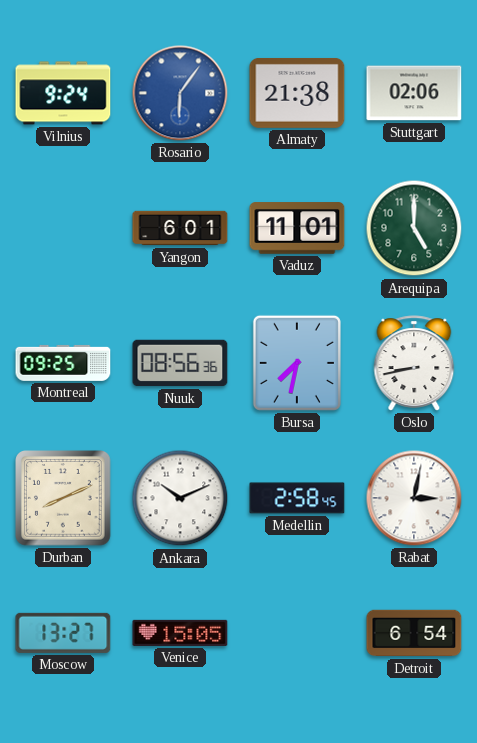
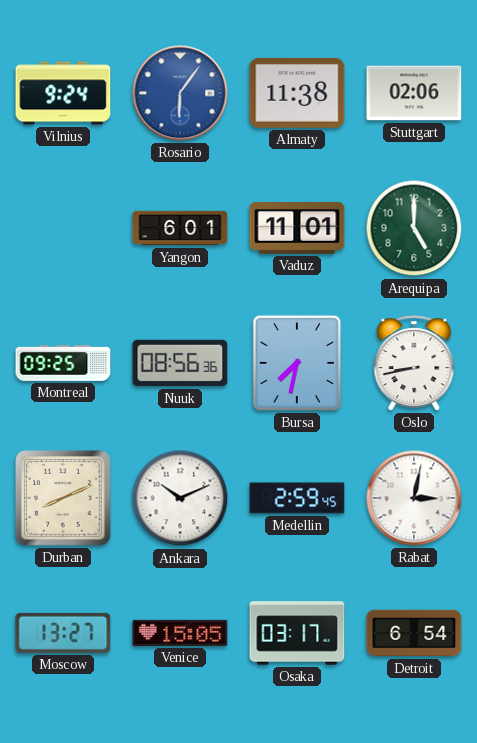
Almaty: 21:38 -> 11:38 (297, 93)
Medellin: 2:58 -> 2:59 (297, 498)
Osaka: none -> 03:17 (297, 633)
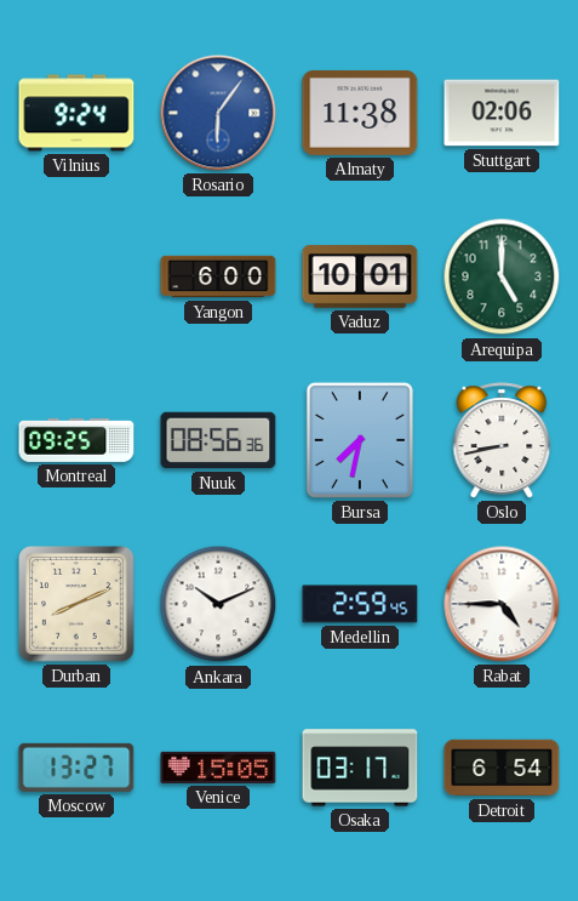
Yangon: 6:01 -> 6:00 (218, 276)
Vaduz: 11:01 -> 10:01 (360, 276)
Rabat: 3:02 -> 4:45 (502, 604)
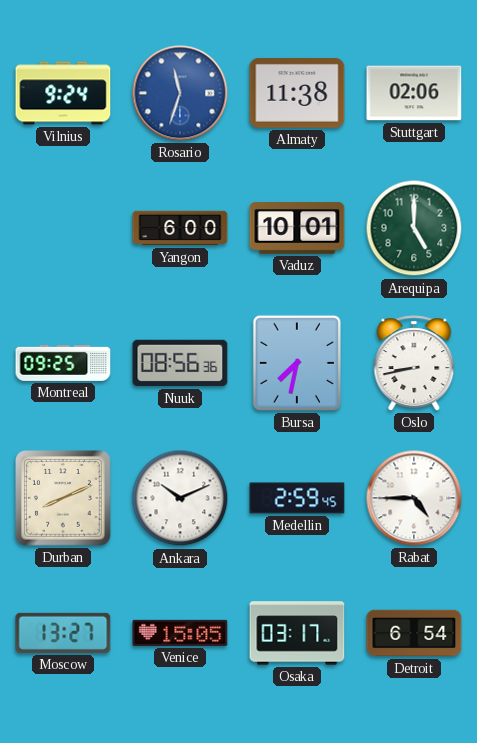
Rosario: 6:06 -> 11:33 (180, 93)
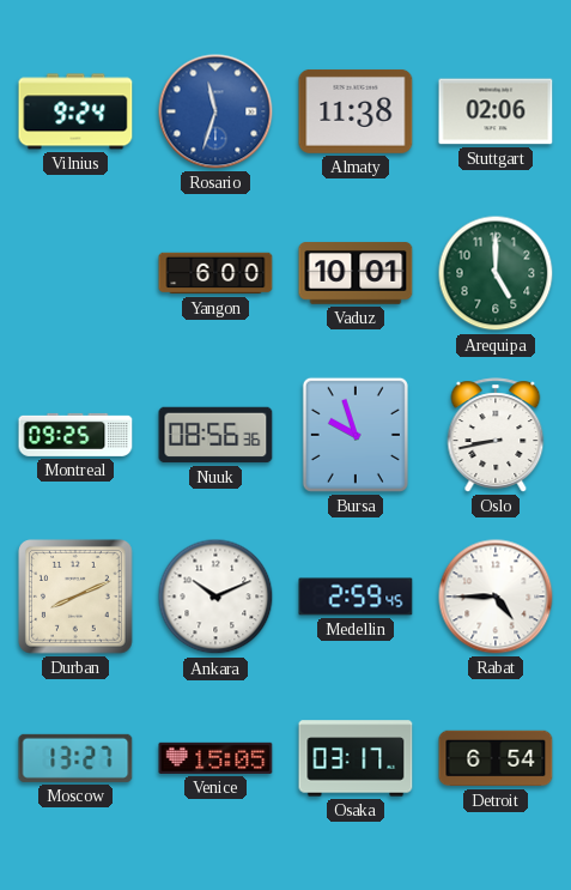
Bursa: 7:32 -> 9:57 (356, 435)
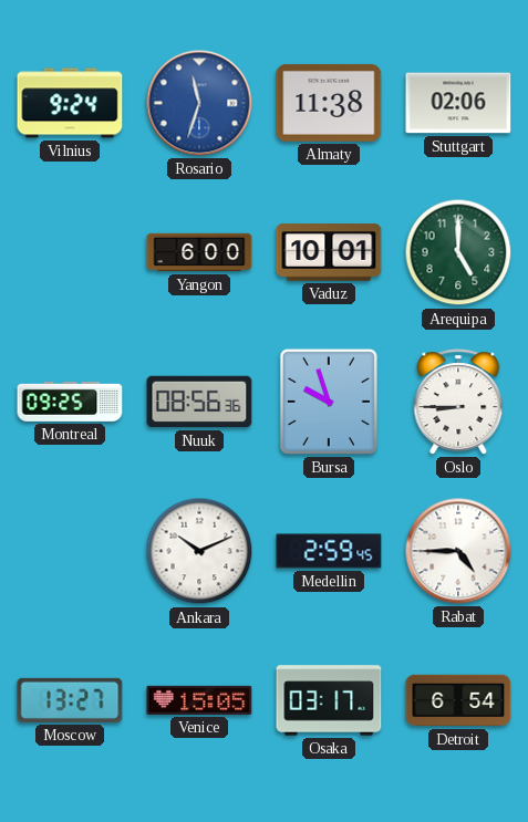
Oslo: 8:43 -> 8:45 (458, 402)
Durban: 8:11 -> none (77, 598)
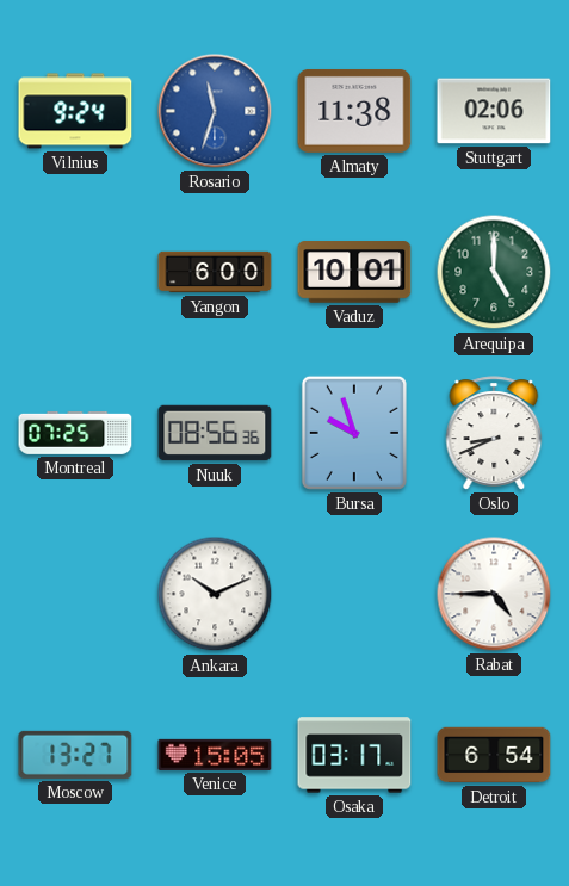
Montreal: 09:25 -> 07:25 (75, 433)
Oslo: 8:45 -> 8:41 (494, 433)
Medellin: 2:59 -> none (329, 551)
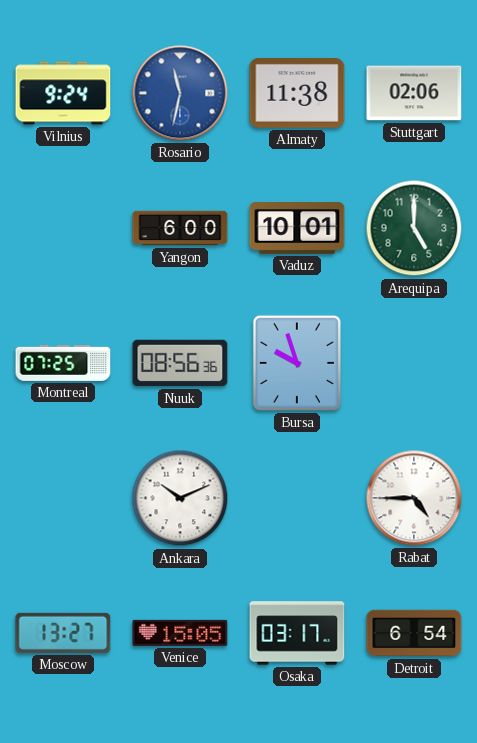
Rosario: 11:33 -> 11:32 (180, 93)
Oslo: 8:41 -> none (494, 433)
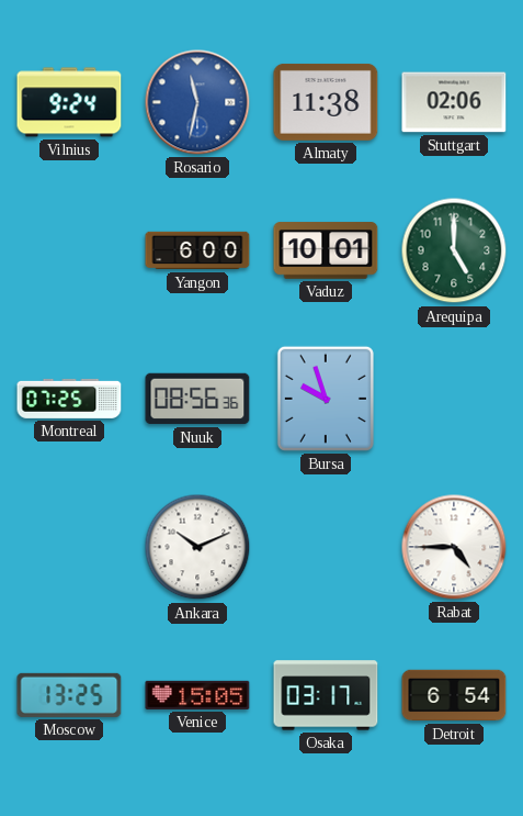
Moscow: 13:27 -> 13:25 (69, 695)
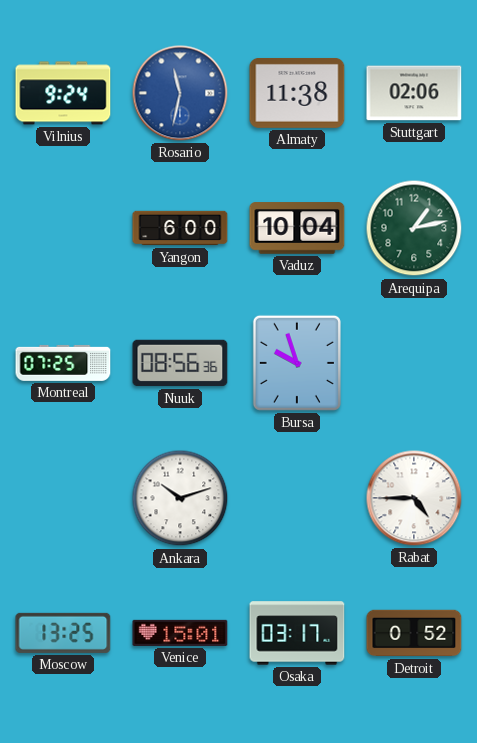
Vaduz: 10:01 -> 10:04 (297, 228)
Arequipa: 5:00 -> 1:13 (414, 228)
Ankara: 10:11 -> 10:12 (180, 498)
Venice: 15:05 -> 15:01 (180, 633)
Detroit: 6:54 -> 0:52 (414, 633)
